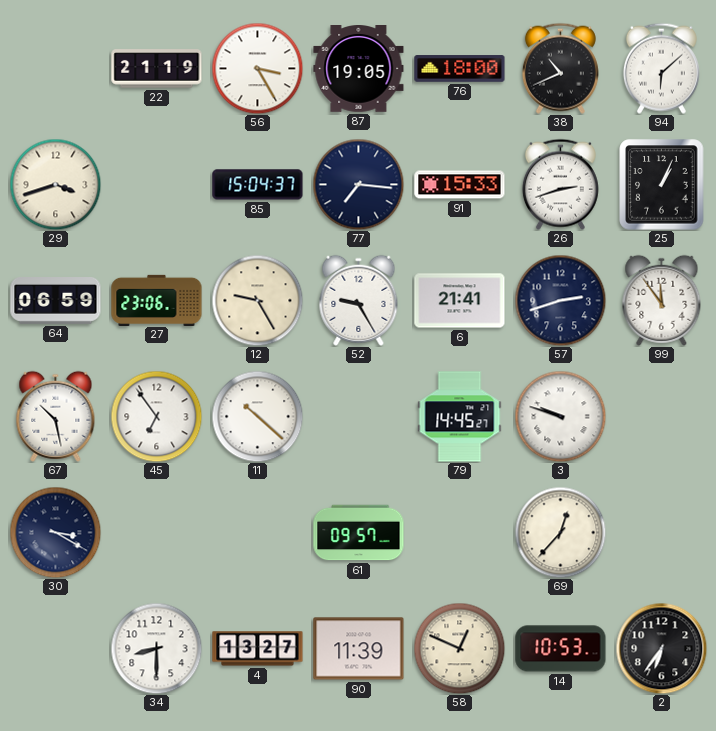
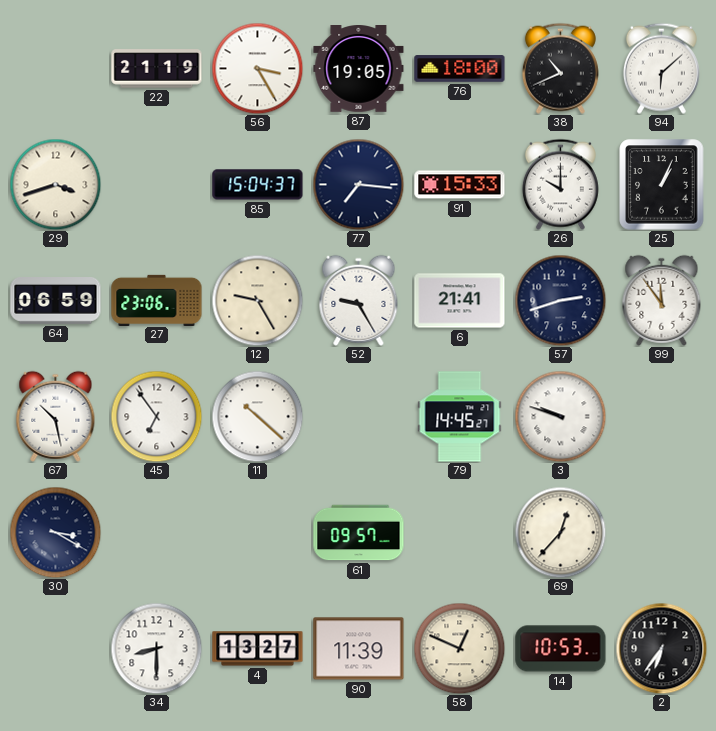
26: 2:42 -> 10:00 (560, 184)
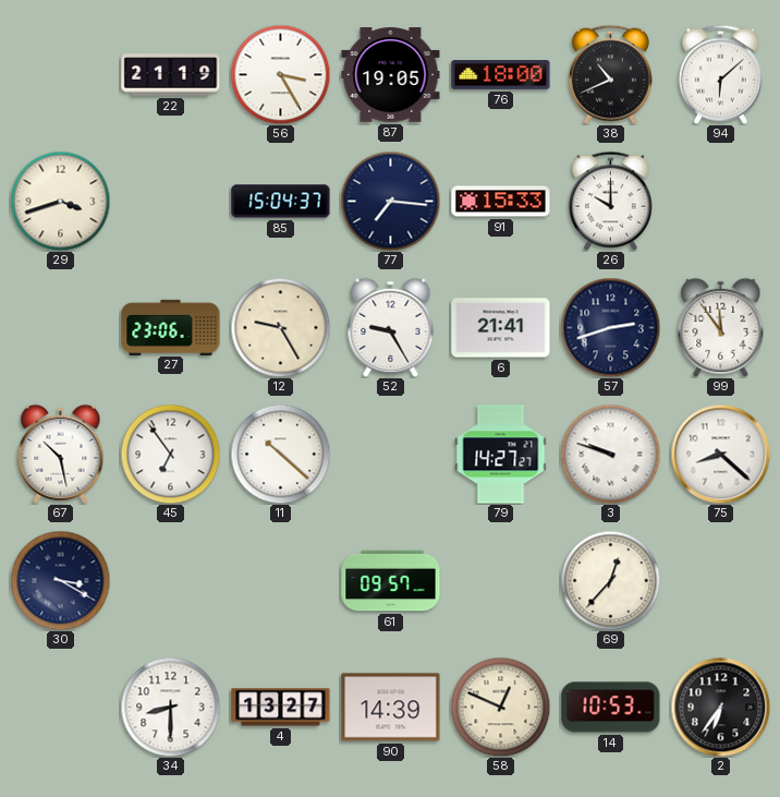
25: 1:04 -> none (662, 185)
64: 06:59 -> none (56, 301)
79: 14:45 -> 14:27 (501, 455)
75: none -> 8:22 (720, 454)
90: 11:39 -> 14:39 (391, 708)
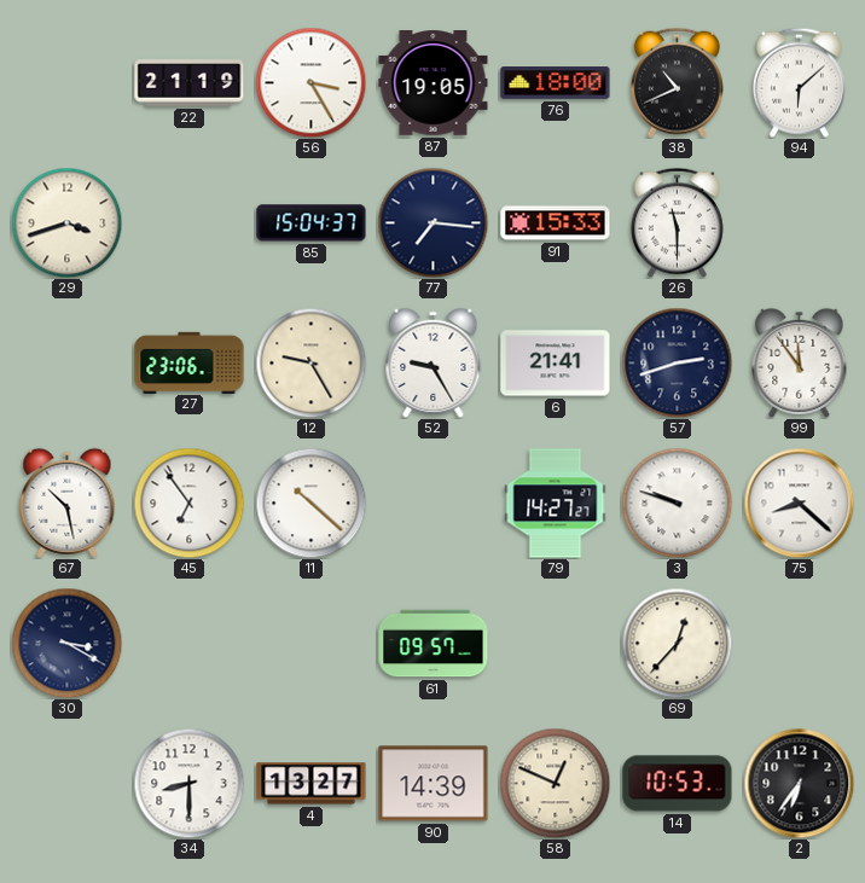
26: 10:00 -> 11:30 (677, 222)
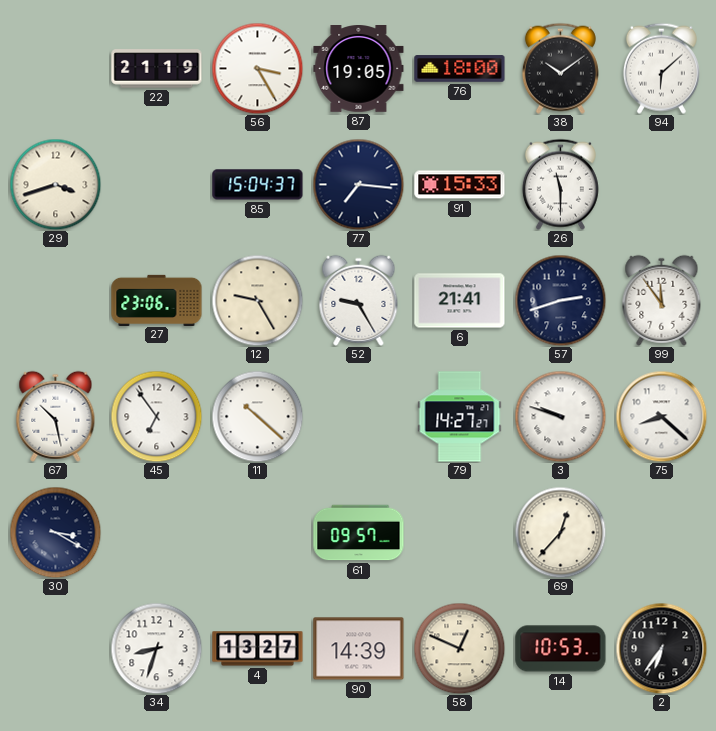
38: 10:41 -> 10:09 (560, 68)
34: 8:30 -> 8:33 (156, 648)
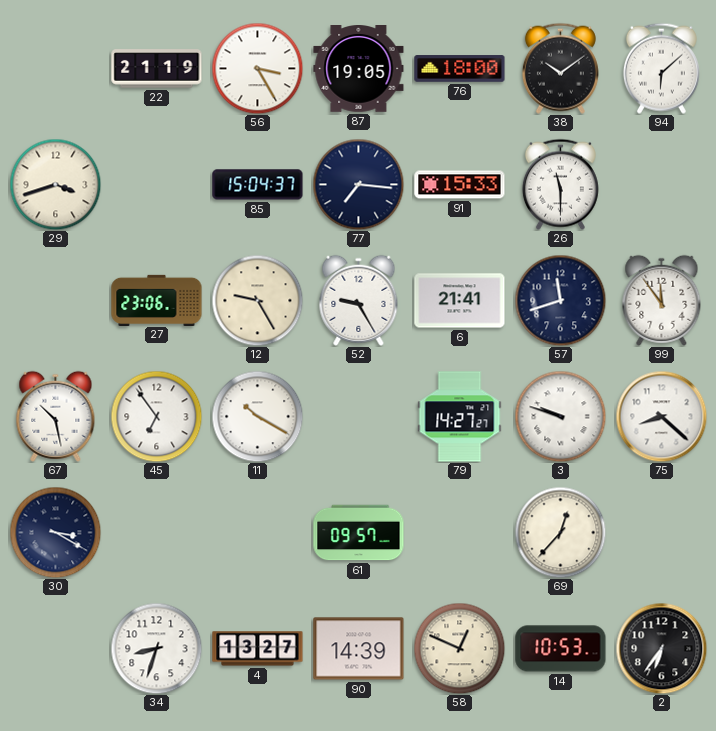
57: 2:42 -> 11:42 (560, 300)
11: 10:22 -> 10:20 (257, 416)
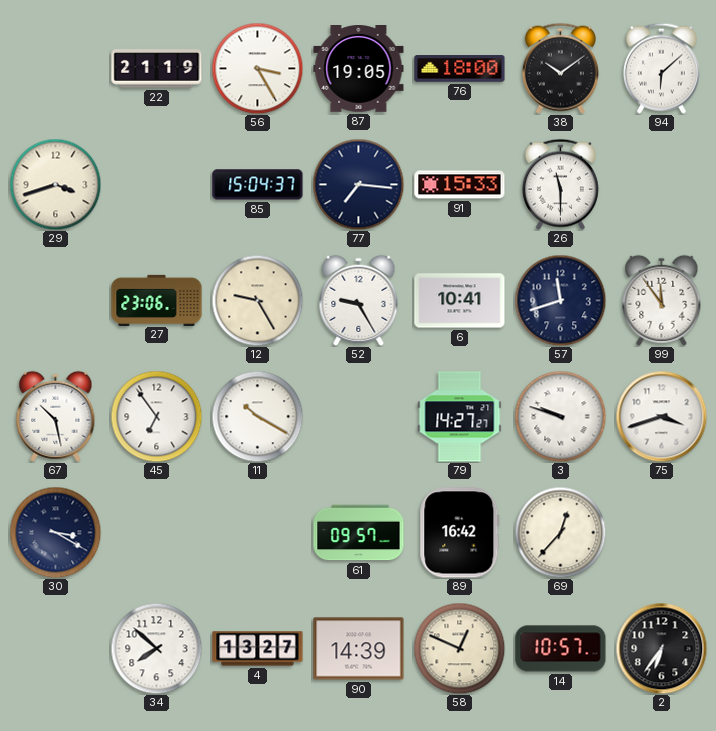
6: 21:41 -> 10:41 (460, 301)
75: 8:22 -> 3:42 (661, 416)
89: none -> 16:42 (460, 533)
34: 8:33 -> 7:52 (156, 648)
14: 10:53 -> 10:57 (561, 649)
